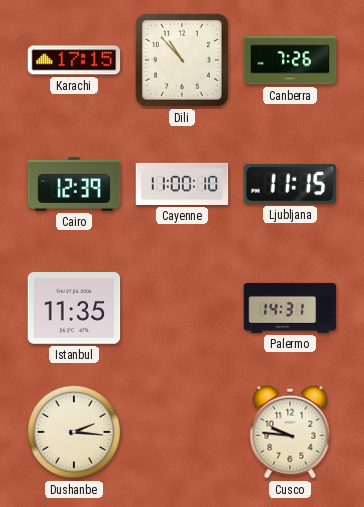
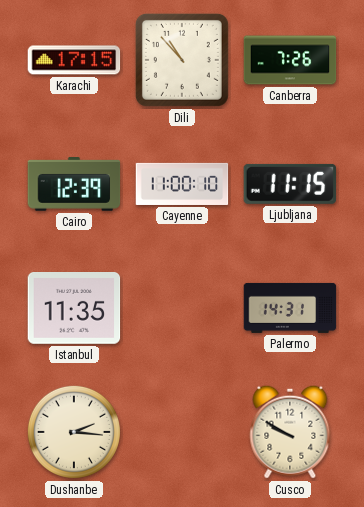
Cusco: 9:46 -> 9:50 (290, 432)
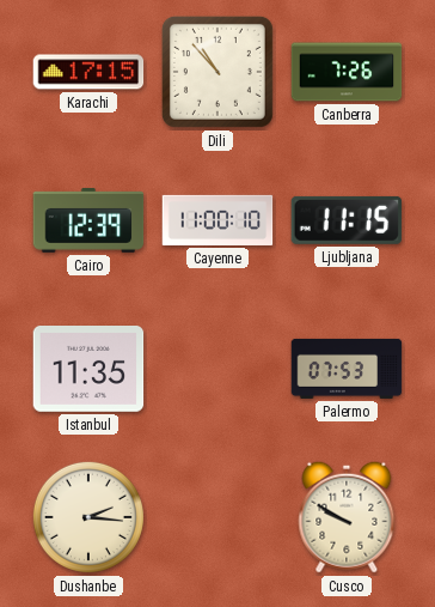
Palermo: 14:31 -> 07:53 (347, 369)
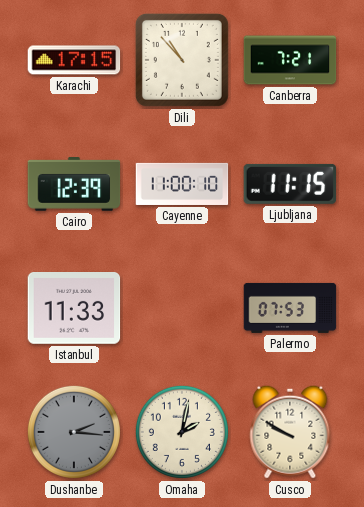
Canberra: 7:26 -> 7:21 (290, 60)
Istanbul: 11:35 -> 11:33 (74, 309)
Dushanbe dial: cream -> grey (74, 432)
Omaha: none -> 2:02 (182, 432)
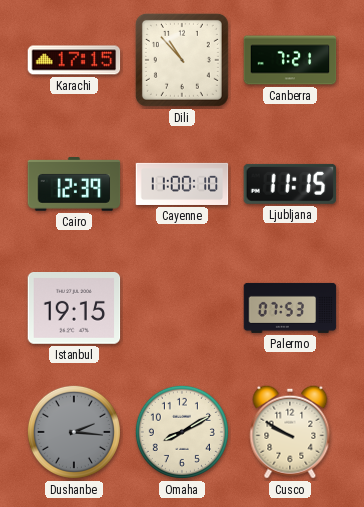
Istanbul: 11:33 -> 19:15 (74, 309)
Omaha: 2:02 -> 8:10 (182, 432)
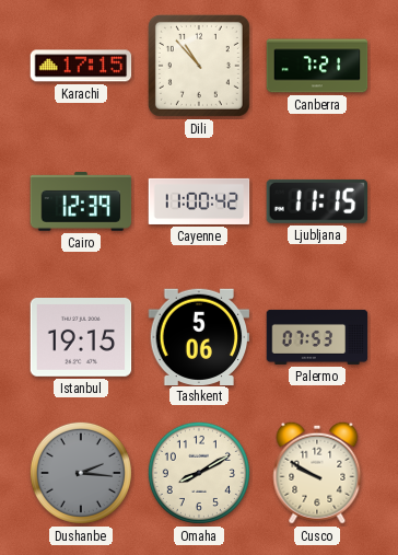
Cayenne: 11:00:10 -> 11:00:42 (199, 201)
Tashkent: none -> 5:06 (199, 336)
